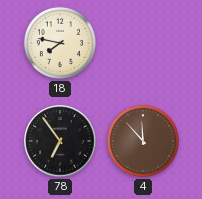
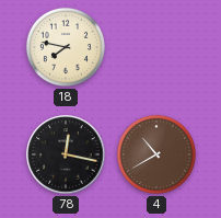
78: 6:54 -> 12:17 (66, 154)
4: 11:53 -> 10:40 (156, 154)
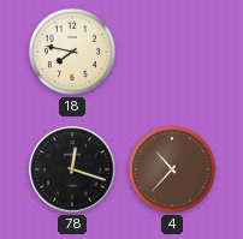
78: 12:17 -> 12:18 (72, 169)
4: 10:40 -> 10:37 (172, 169)
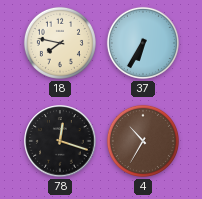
37: none -> 6:35 (143, 43)
4: 10:37 -> 10:35 (143, 141)
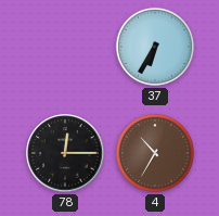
18: 7:47 -> none (60, 43)
78: 12:18 -> 12:15 (65, 153)
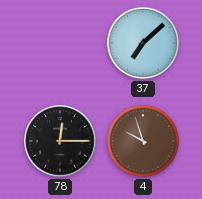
37: 6:35 -> 7:08 (143, 43)
4: 10:35 -> 9:57 (143, 141)
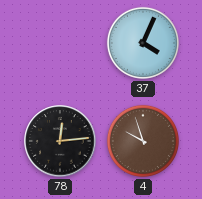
37: 7:08 -> 4:04 (143, 43)
78: 12:15 -> 12:14 (60, 141)
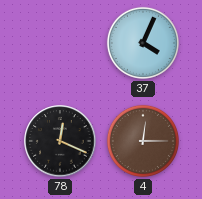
78: 12:14 -> 12:19 (60, 141)
4: 9:57 -> 12:15 (143, 141)
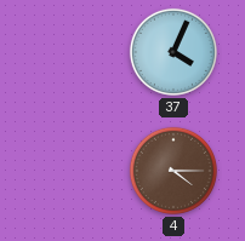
78: 12:19 -> none (60, 141)
4: 12:15 -> 4:15 (173, 171)
